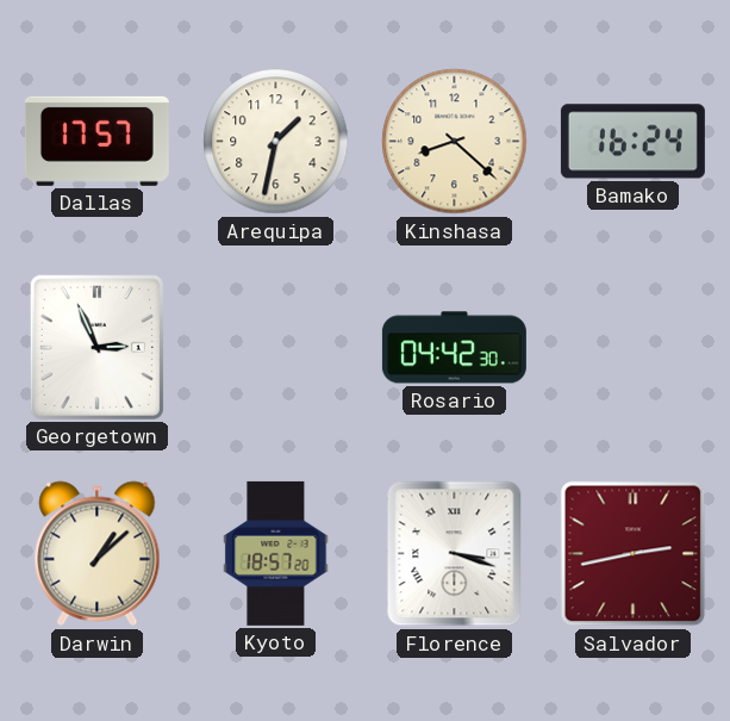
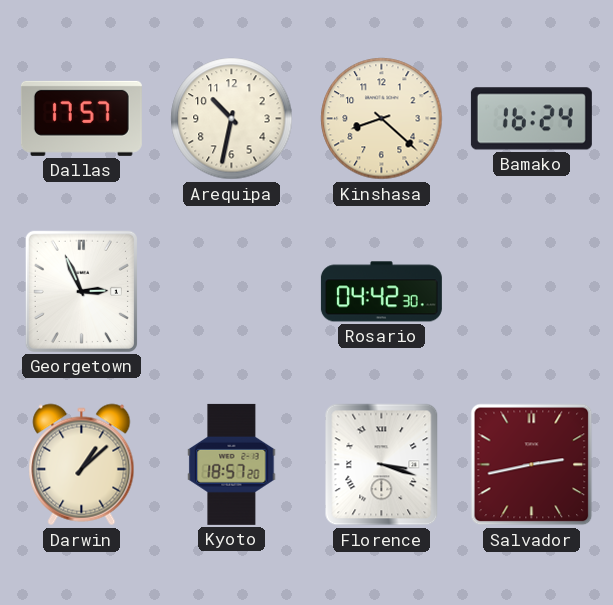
Arequipa: 1:32 -> 10:32 (232, 119)
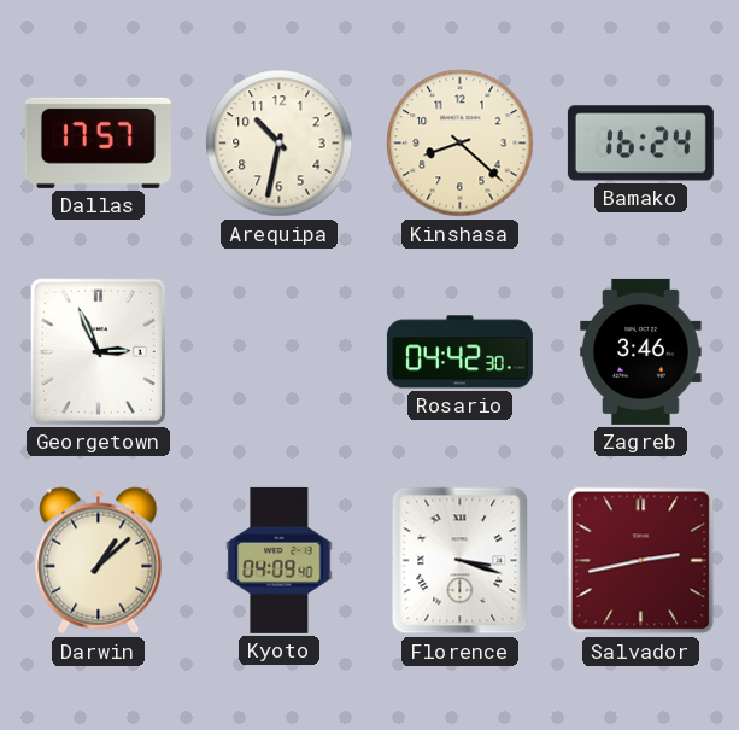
Zagreb: none -> 3:46 (641, 351)
Kyoto: 18:57 -> 04:09 (280, 560)
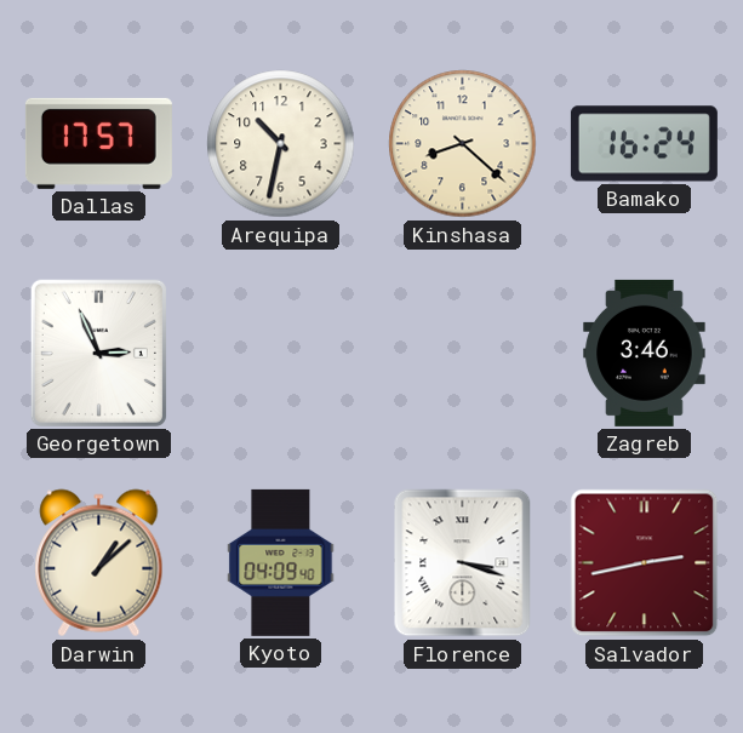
Rosario: 04:42 -> none (459, 352)
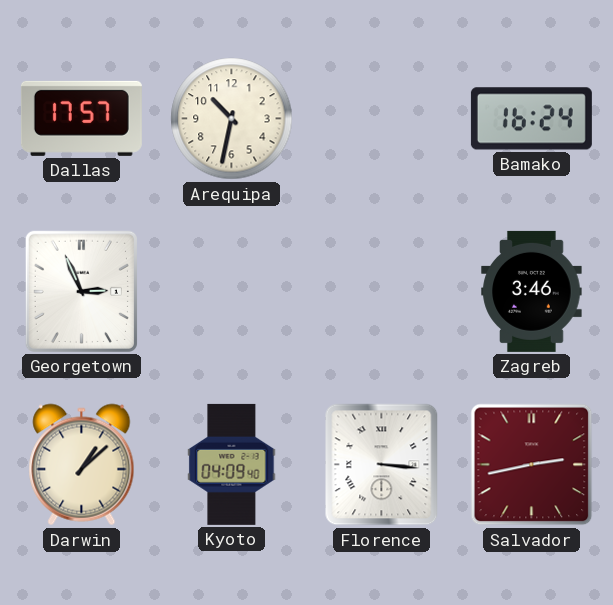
Kinshasa: 8:22 -> none (463, 144)
Florence: 3:18 -> 3:16 (382, 465)
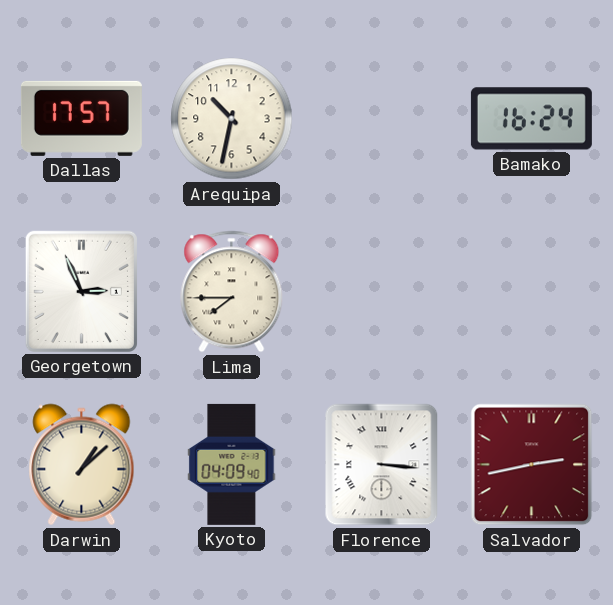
Lima: none -> 7:45 (232, 292)
Zagreb: 3:46 -> none (532, 291)
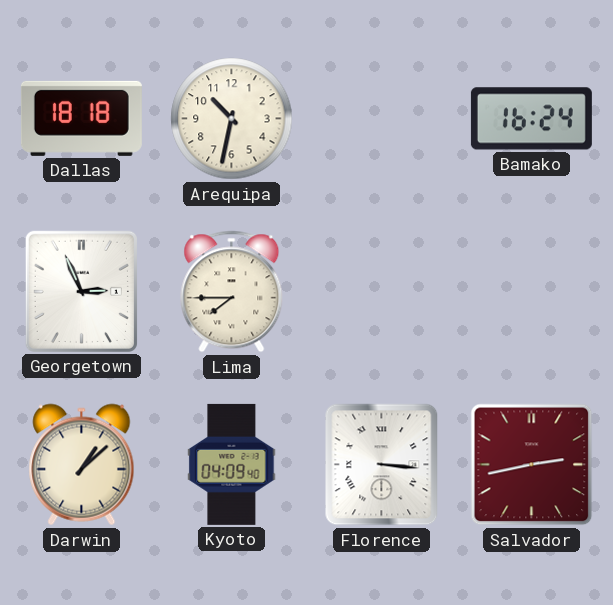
Dallas: 17:57 -> 18:18 (81, 118)
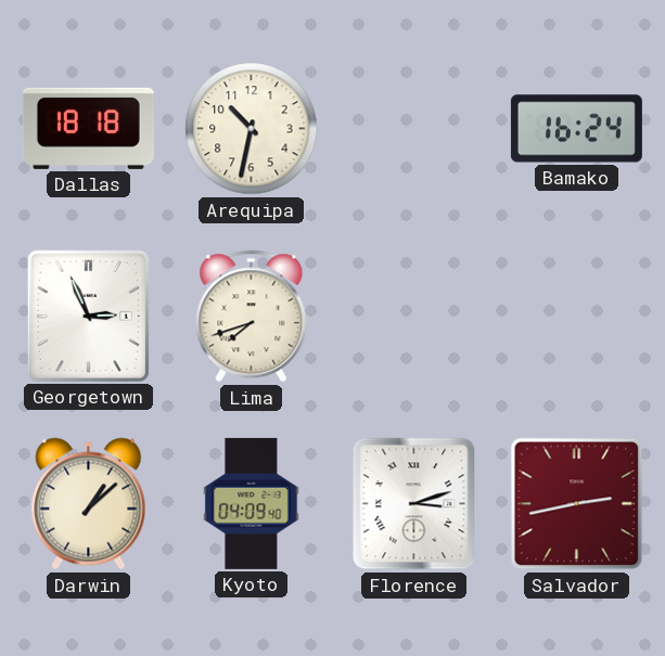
Lima: 7:45 -> 7:42 (252, 317)
Florence: 3:16 -> 3:12 (414, 504)
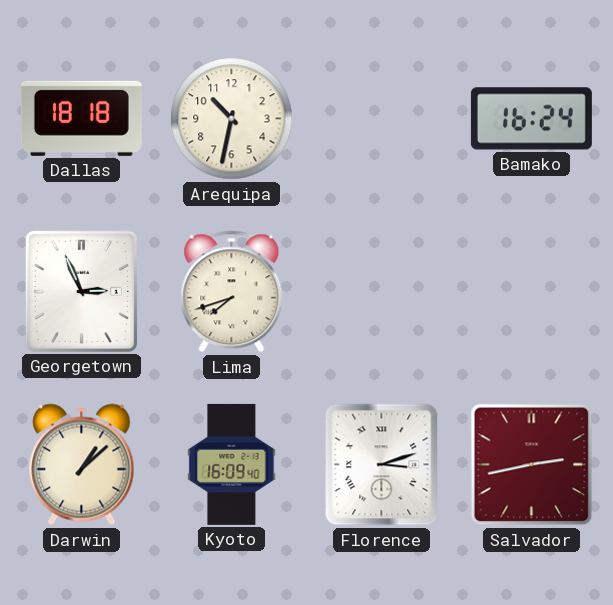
Kyoto: 04:09 -> 16:09 (232, 464)
